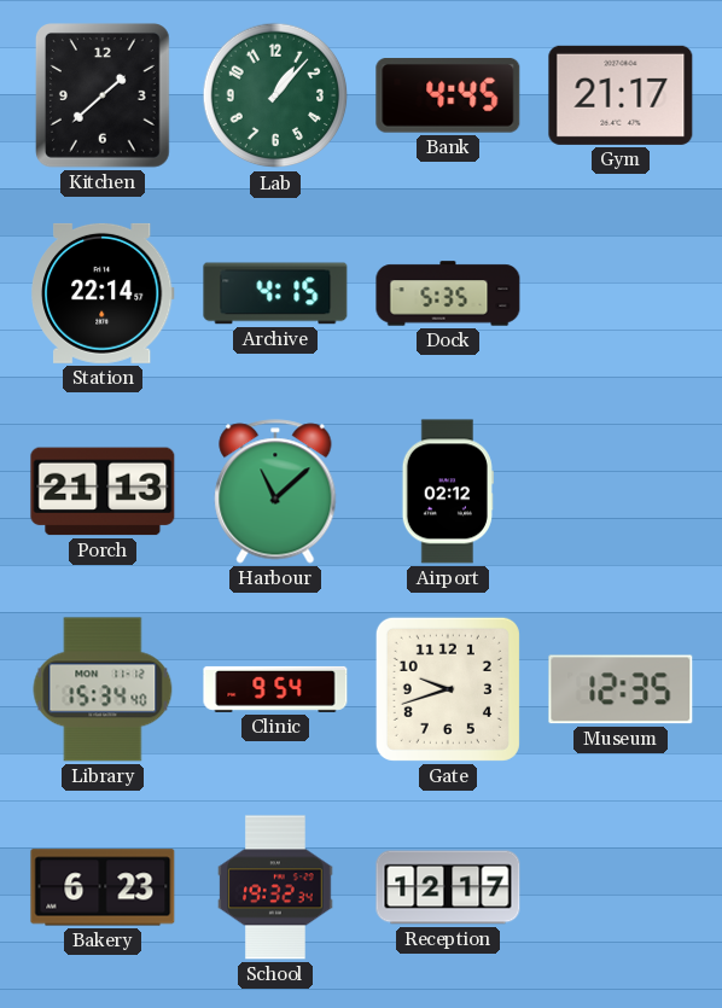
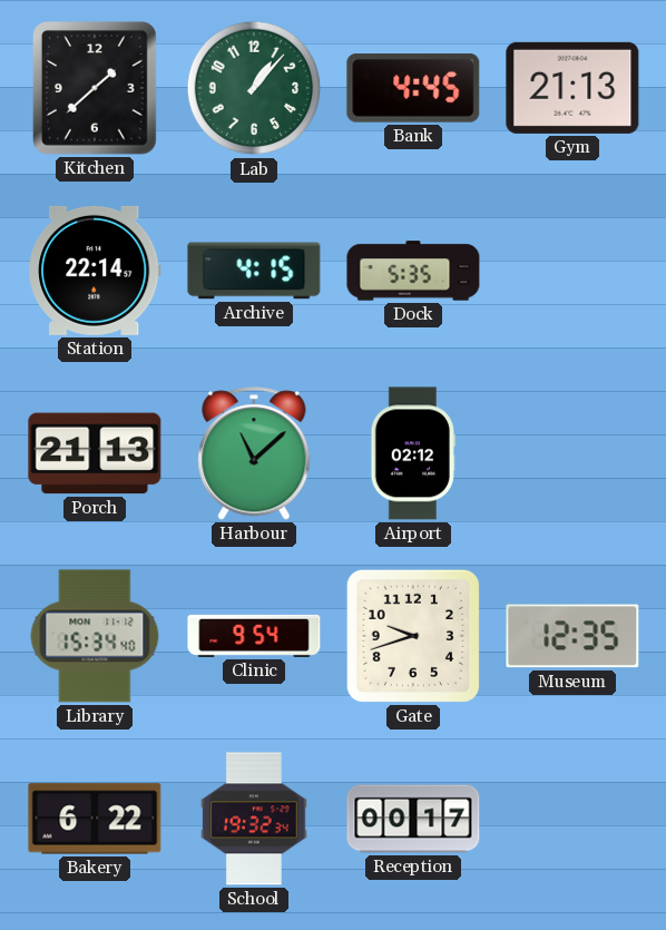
Gym: 21:17 -> 21:13 (572, 88)
Bakery: 6:23 -> 6:22 (95, 819)
Reception: 12:17 -> 00:17 (413, 819)
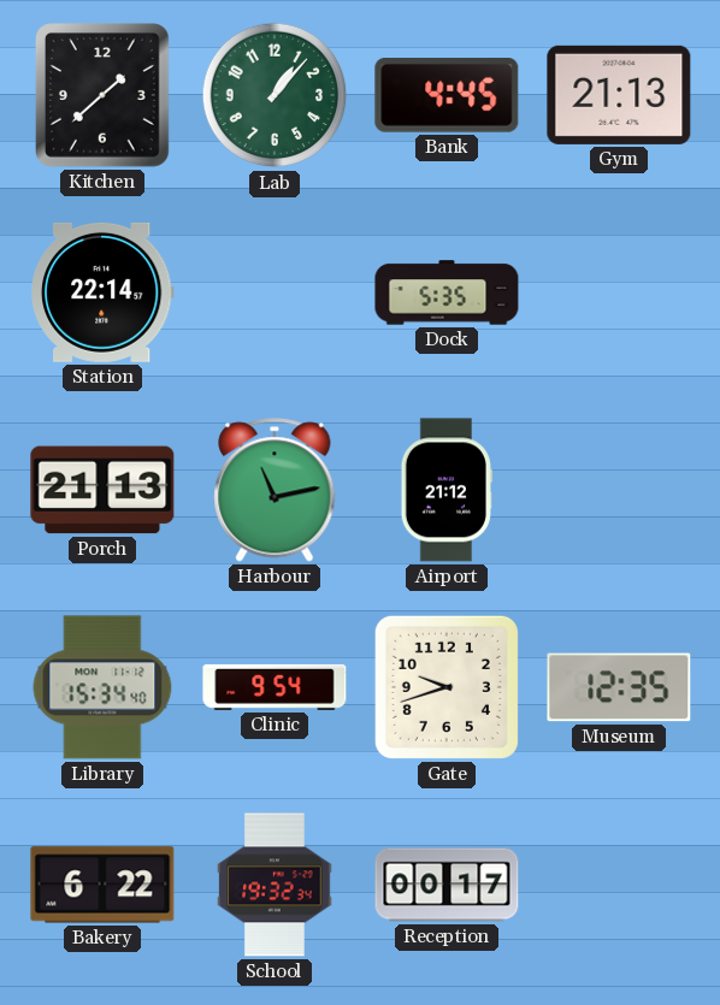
Archive: 4:15 -> none (254, 271)
Harbour: 11:08 -> 11:13 (275, 490)
Airport: 02:12 -> 21:12 (447, 490)
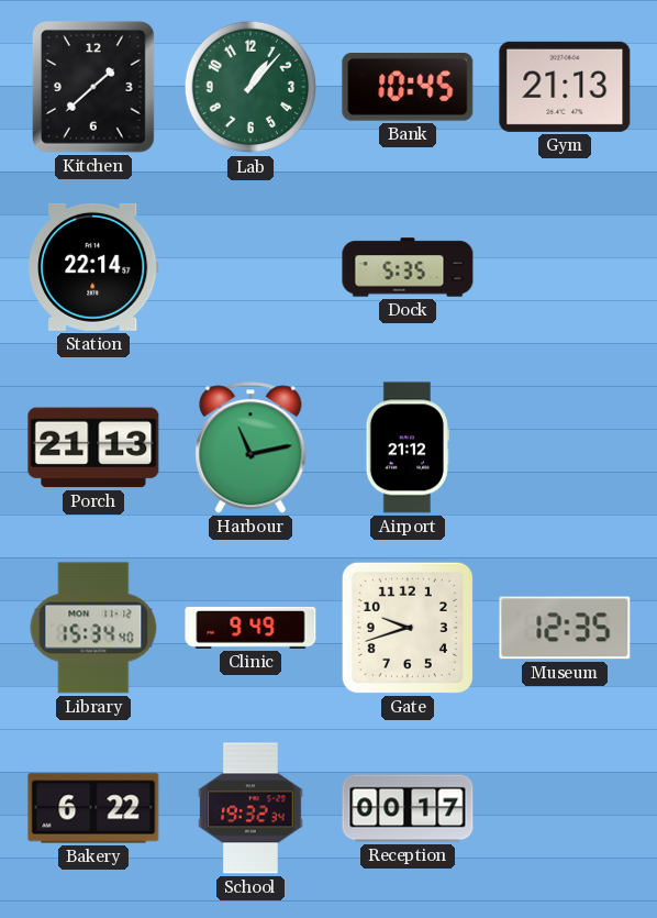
Bank: 4:45 -> 10:45 (408, 88)
Clinic: 9:54 -> 9:49 (250, 628)
